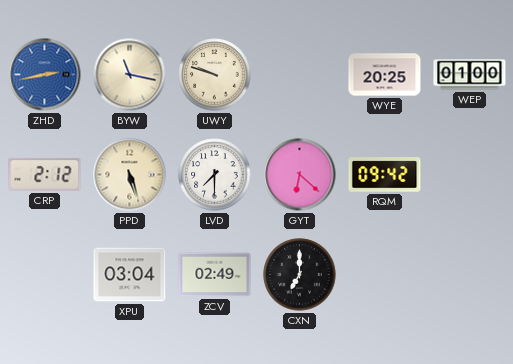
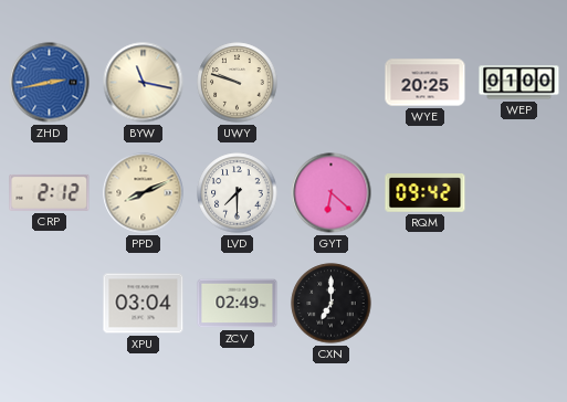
PPD: 5:27 -> 8:11 (144, 193)
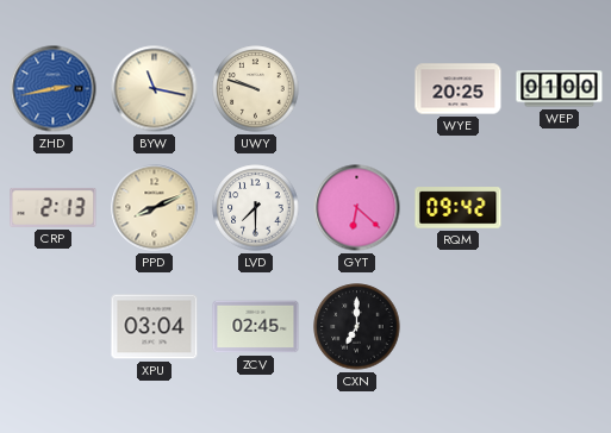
CRP: 2:12 -> 2:13 (54, 207)
ZCV: 02:49 -> 02:45 (256, 327)
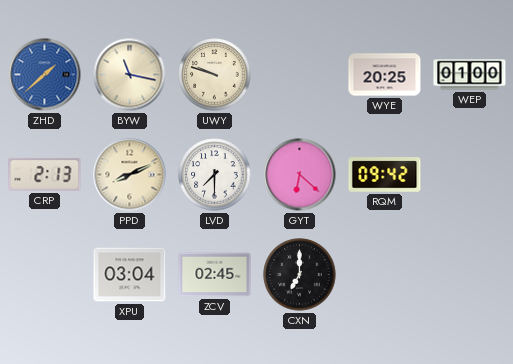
ZHD: 2:43 -> 1:38 (45, 75)
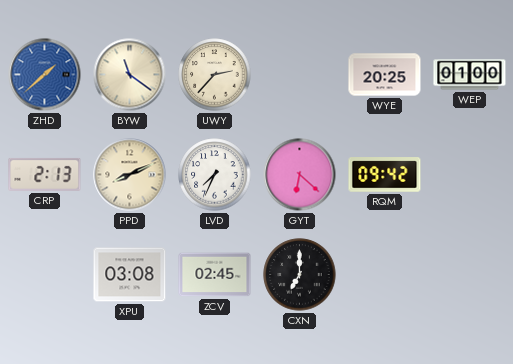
BYW: 11:17 -> 11:21 (130, 75)
UWY: 9:48 -> 2:37 (215, 75)
LVD: 7:30 -> 7:34 (215, 175)
XPU: 03:04 -> 03:08 (130, 275)
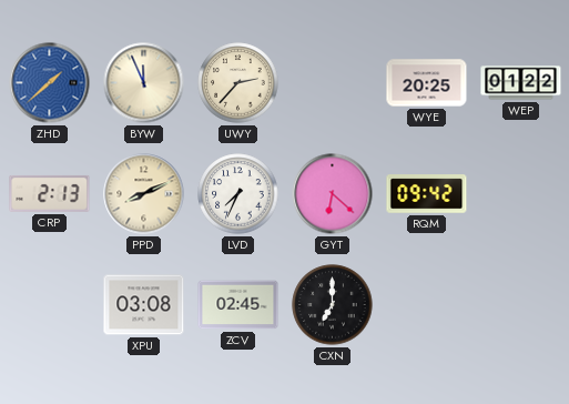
BYW: 11:21 -> 11:56 (144, 83)
WEP: 01:00 -> 01:22 (521, 83)
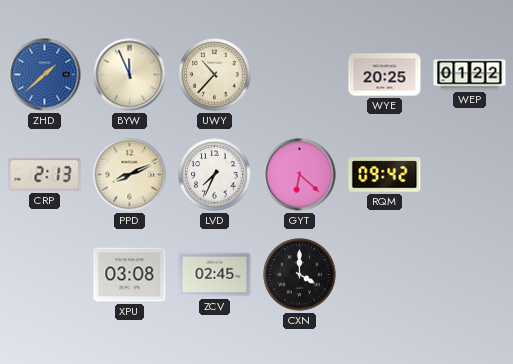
UWY: 2:37 -> 10:37 (215, 75)
CXN: 7:00 -> 4:00 (300, 275)
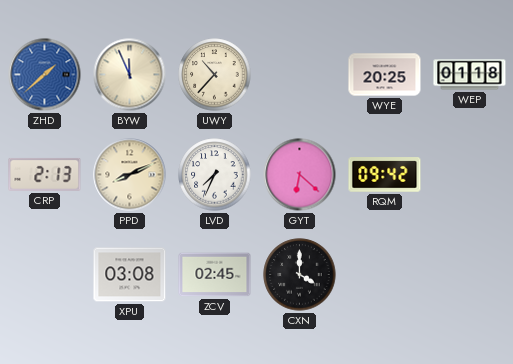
WEP: 01:22 -> 01:18 (470, 75)
